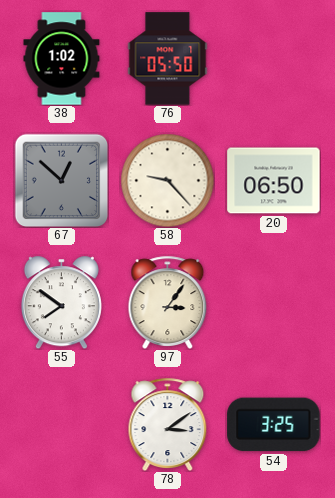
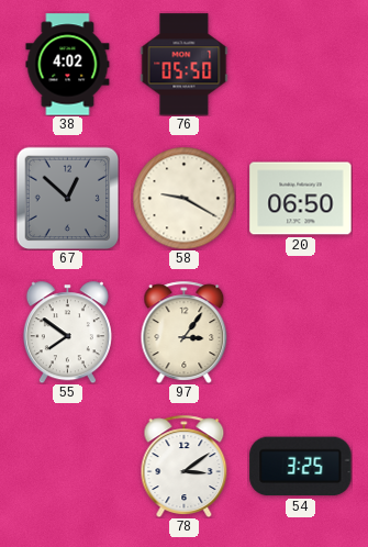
38: 1:02 -> 4:02 (68, 65)
58: 9:23 -> 9:20 (183, 198)
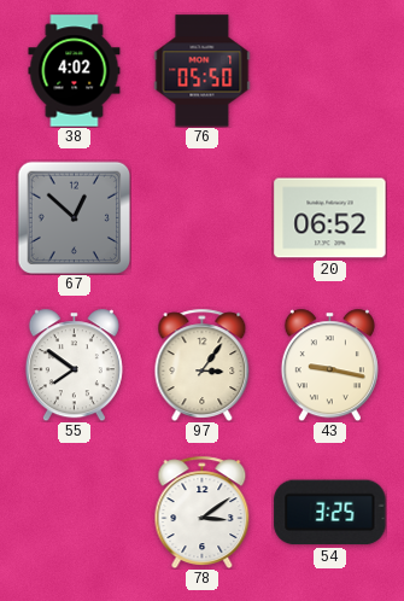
58: 9:20 -> none (183, 198)
20: 06:50 -> 06:52 (330, 218)
43: none -> 9:17 (329, 364)
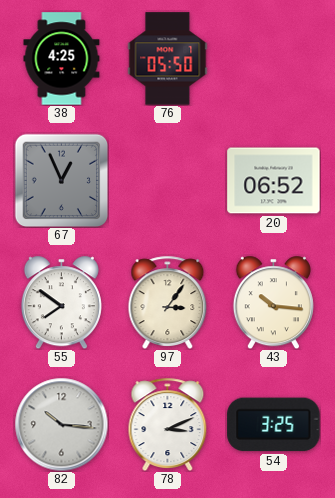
38: 4:02 -> 4:25 (62, 59)
67: 12:52 -> 12:56 (61, 180)
43: 9:17 -> 10:16 (273, 302)
82: none -> 10:16 (61, 424)
78: 3:09 -> 3:11 (168, 424)
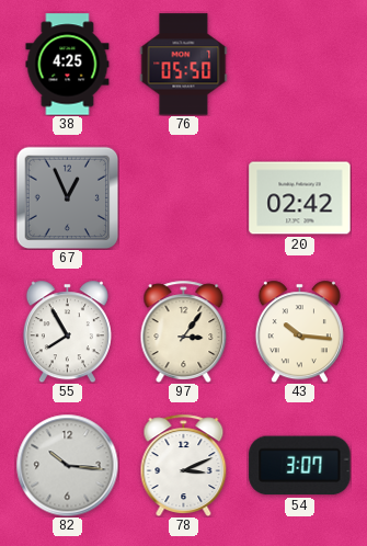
20: 06:52 -> 02:42 (300, 198)
55: 7:51 -> 7:55 (67, 331)
54: 3:25 -> 3:07 (300, 466)
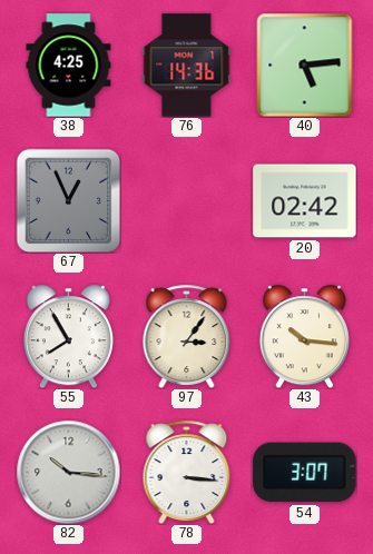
76: 05:50 -> 14:36 (187, 66)
40: none -> 5:14 (305, 65)
78: 3:11 -> 3:16 (187, 472)
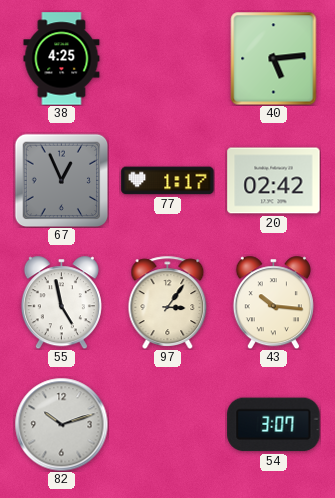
76: 14:36 -> none (187, 66)
77: none -> 1:17 (168, 181)
55: 7:55 -> 4:58 (61, 302)
82: 10:16 -> 10:12 (61, 424)
78: 3:16 -> none (187, 472)
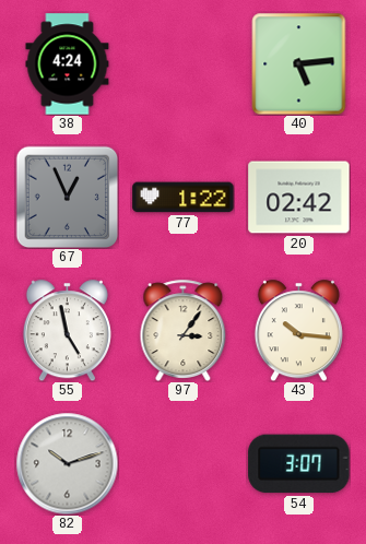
38: 4:25 -> 4:24 (68, 64)
77: 1:17 -> 1:22 (184, 198)
